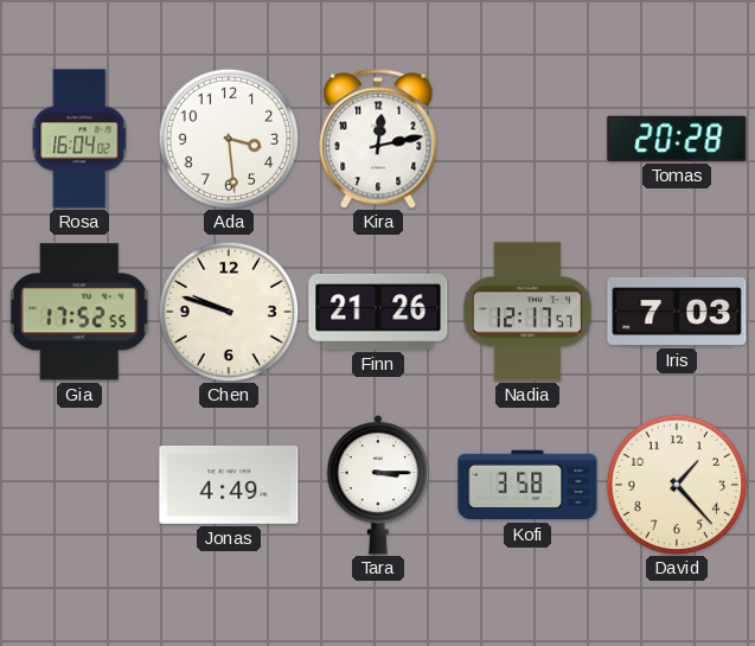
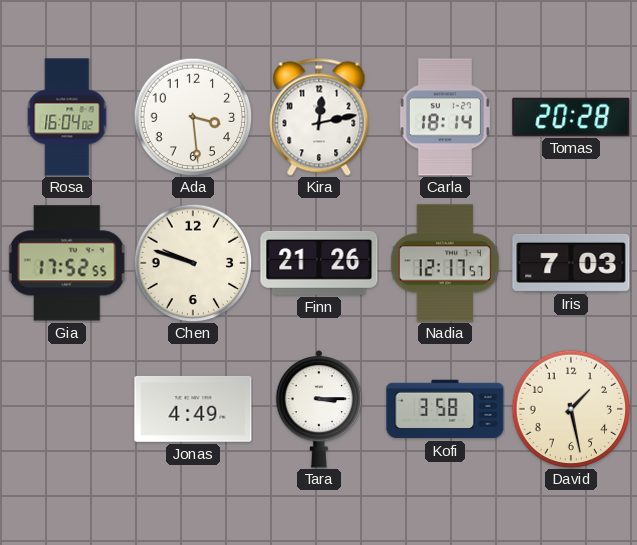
Carla: none -> 18:14 (445, 117)
David: 1:23 -> 1:28 (571, 409)
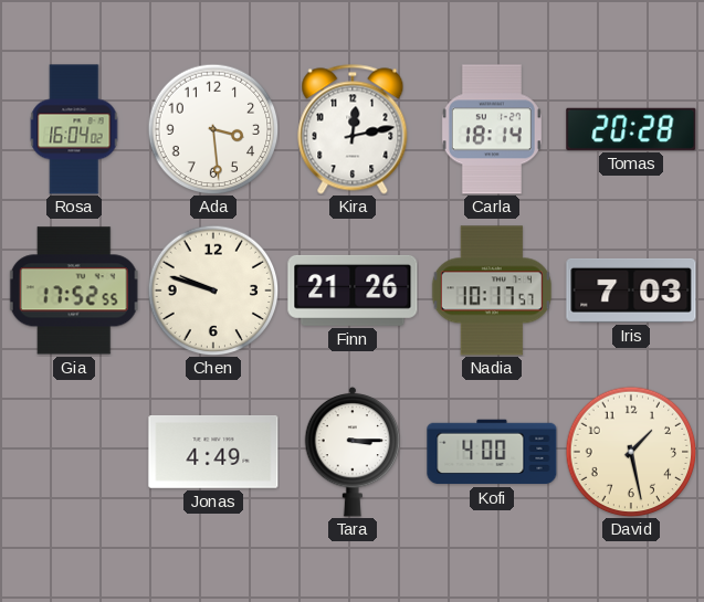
Nadia: 12:17 -> 10:17 (492, 291)
Kofi: 3:58 -> 4:00 (492, 452)
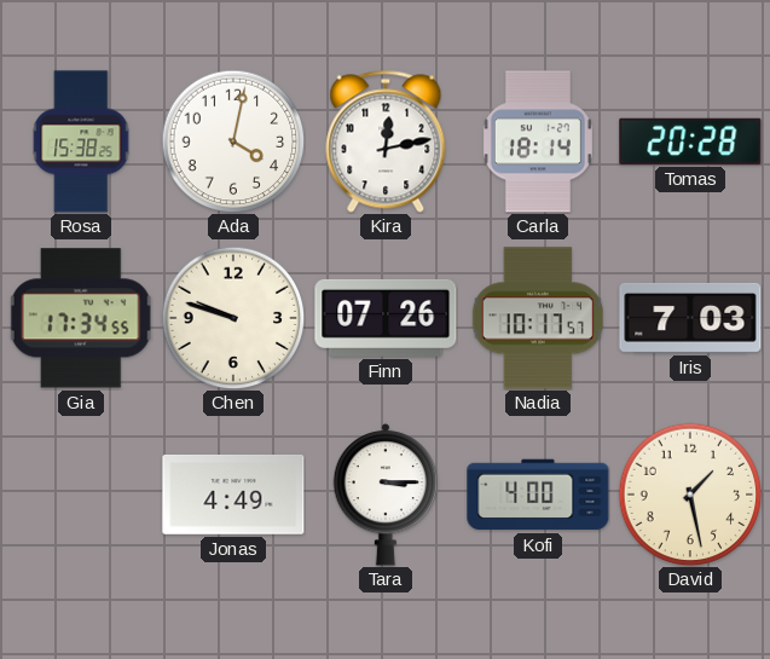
Rosa: 16:04 -> 15:38 (81, 141)
Ada: 3:29 -> 4:02 (233, 141)
Gia: 17:52 -> 17:34 (81, 318)
Finn: 21:26 -> 07:26 (386, 318)
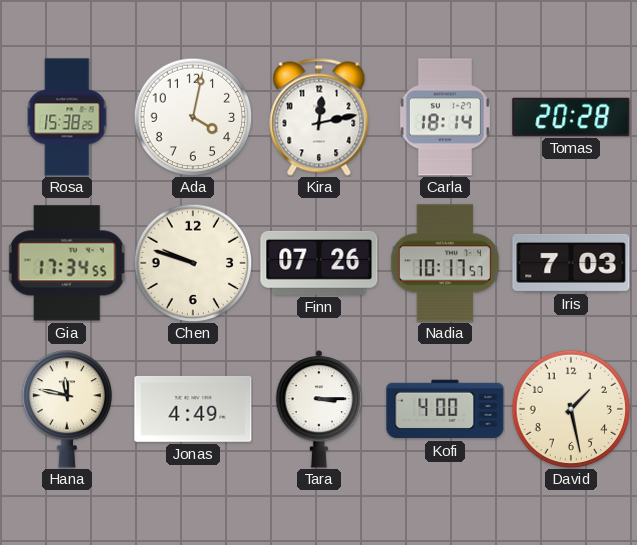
Hana: none -> 11:47 (67, 409)
